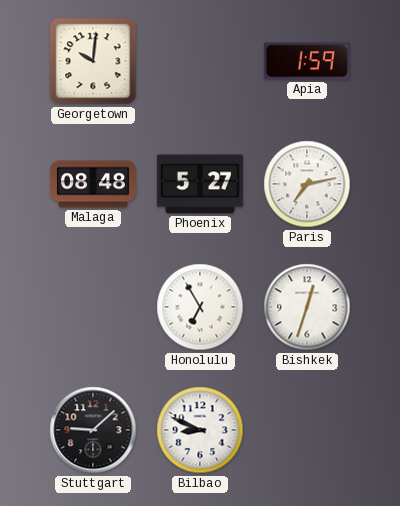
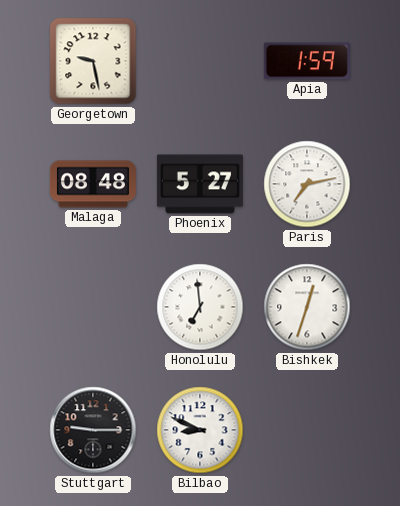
Georgetown: 10:01 -> 9:28 (93, 61)
Honolulu: 6:55 -> 6:59 (200, 307)
Stuttgart: 9:08 -> 9:15 (93, 430)
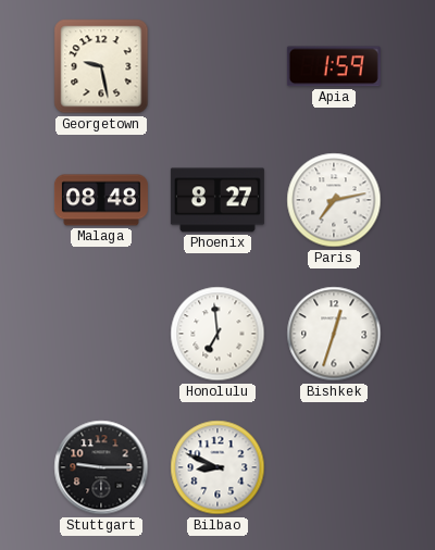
Phoenix: 5:27 -> 8:27 (217, 200)
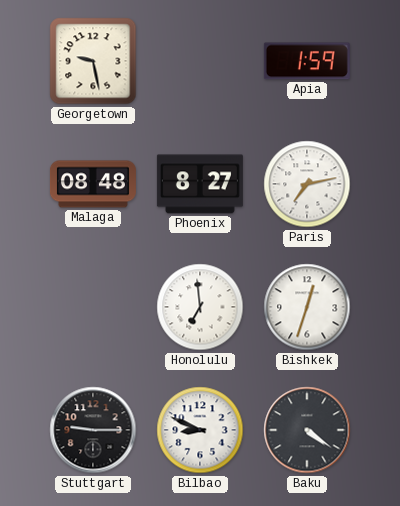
Baku: none -> 4:21 (307, 430)
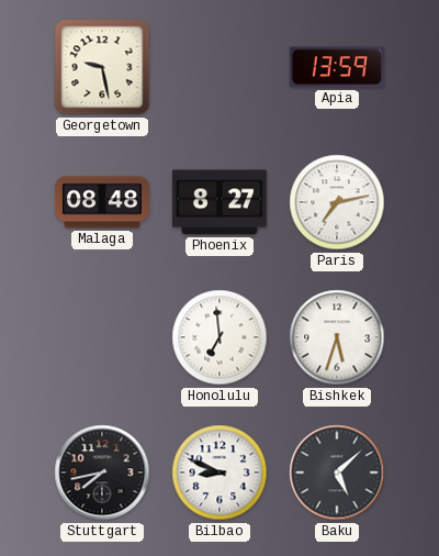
Apia: 1:59 -> 13:59 (337, 67)
Bishkek: 12:33 -> 5:33 (337, 337)
Stuttgart: 9:15 -> 7:43 (102, 472)
Baku: 4:21 -> 5:08 (337, 472)
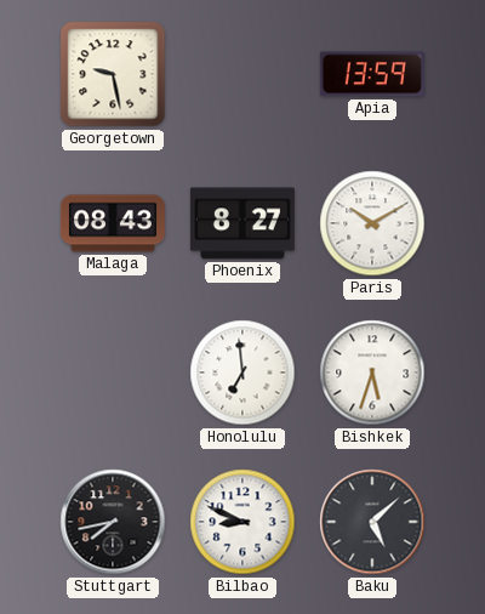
Malaga: 08:48 -> 08:43 (113, 223)
Paris: 7:13 -> 10:10 (372, 223)
